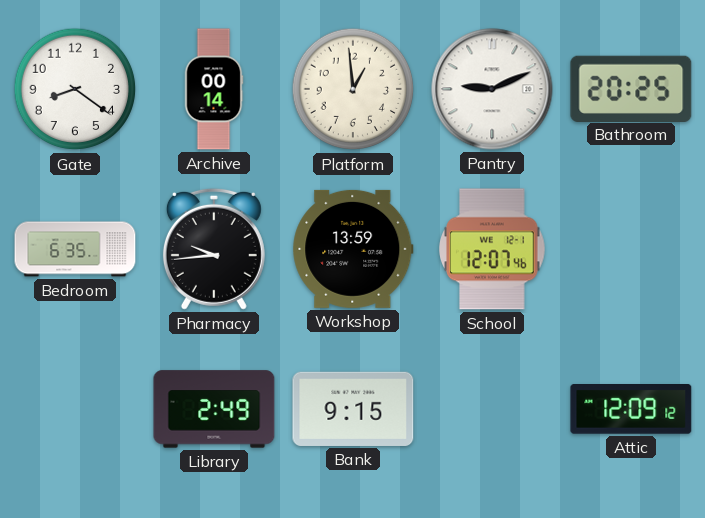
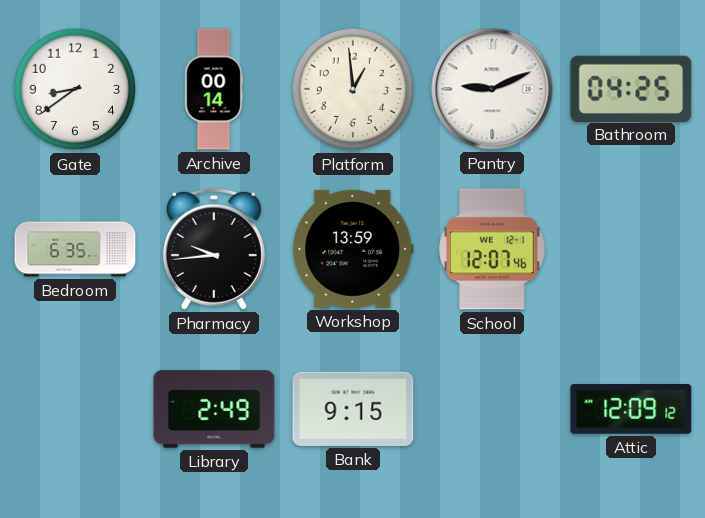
Gate: 8:21 -> 8:39 (75, 89)
Bathroom: 20:25 -> 04:25 (631, 88)
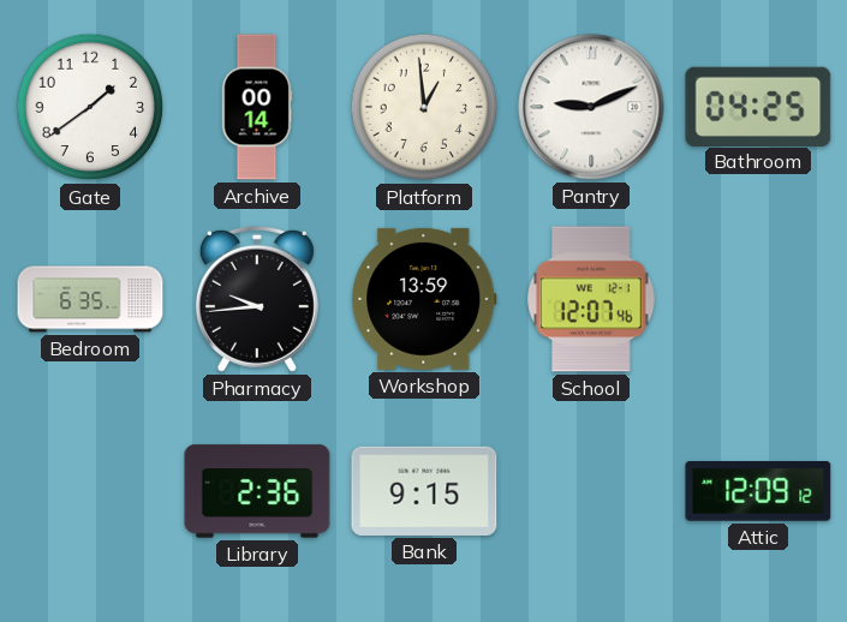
Gate: 8:39 -> 1:39 (90, 107)
Library: 2:49 -> 2:36 (257, 491)
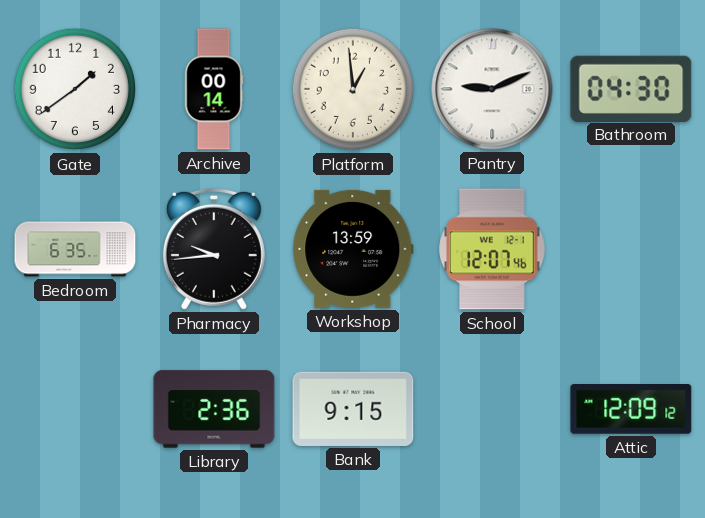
Bathroom: 04:25 -> 04:30 (631, 88)
